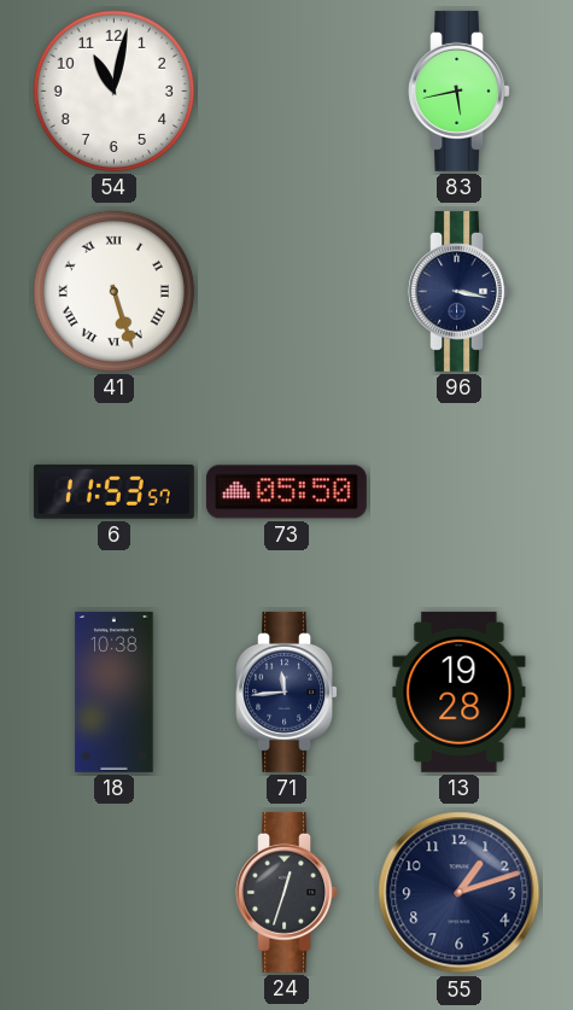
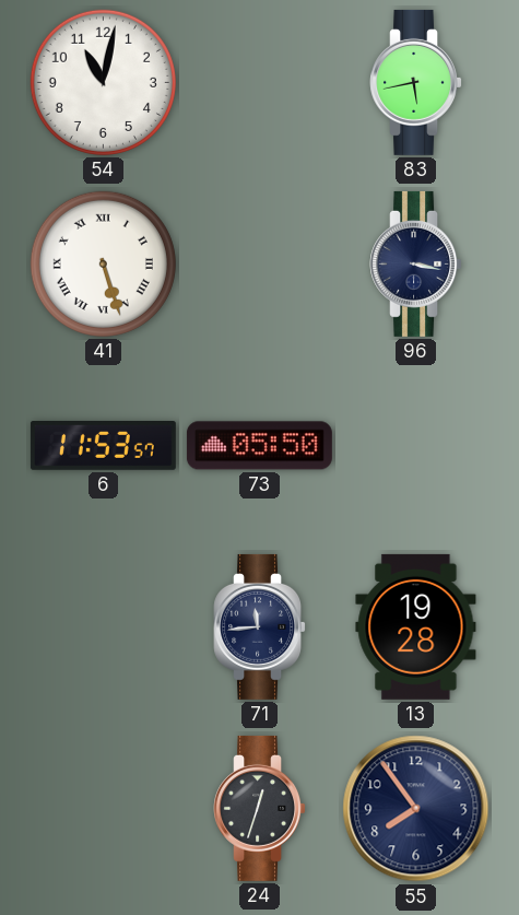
18: 10:38 -> none (115, 691)
55: 1:12 -> 7:54 (416, 809)
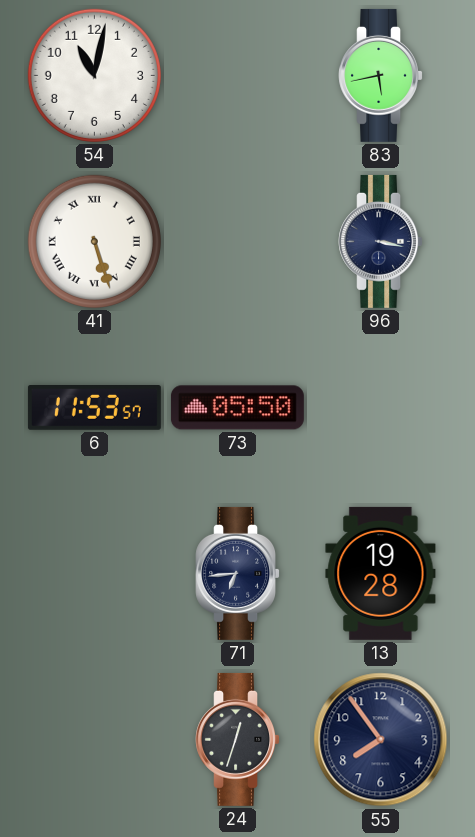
71: 11:44 -> 6:44 (237, 573)
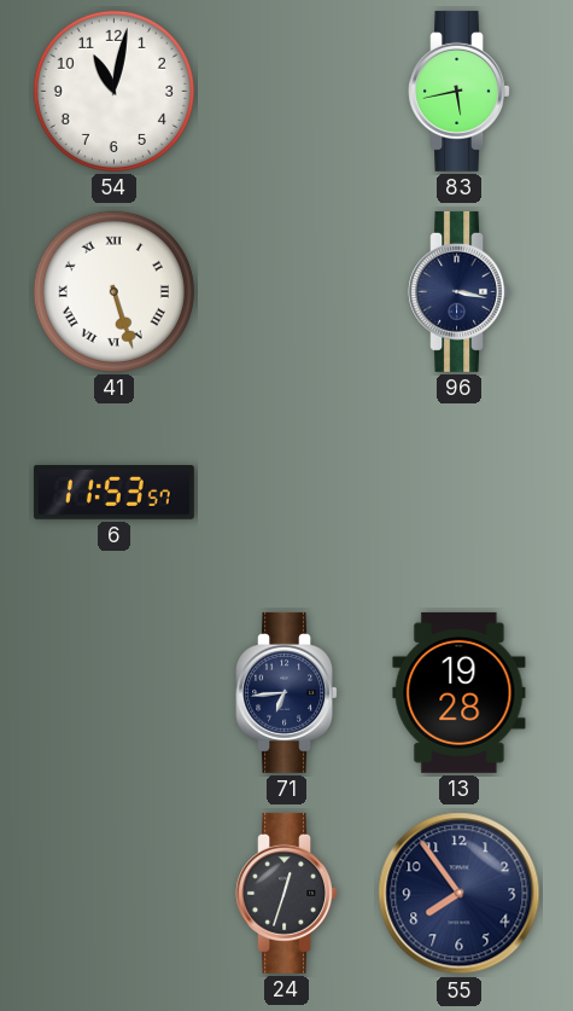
73: 05:50 -> none (237, 408)
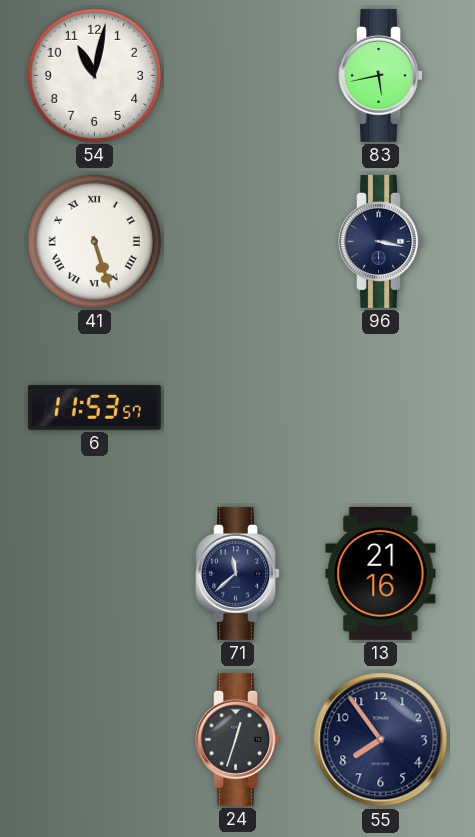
71: 6:44 -> 11:38 (237, 573)
13: 19:28 -> 21:16 (381, 573)
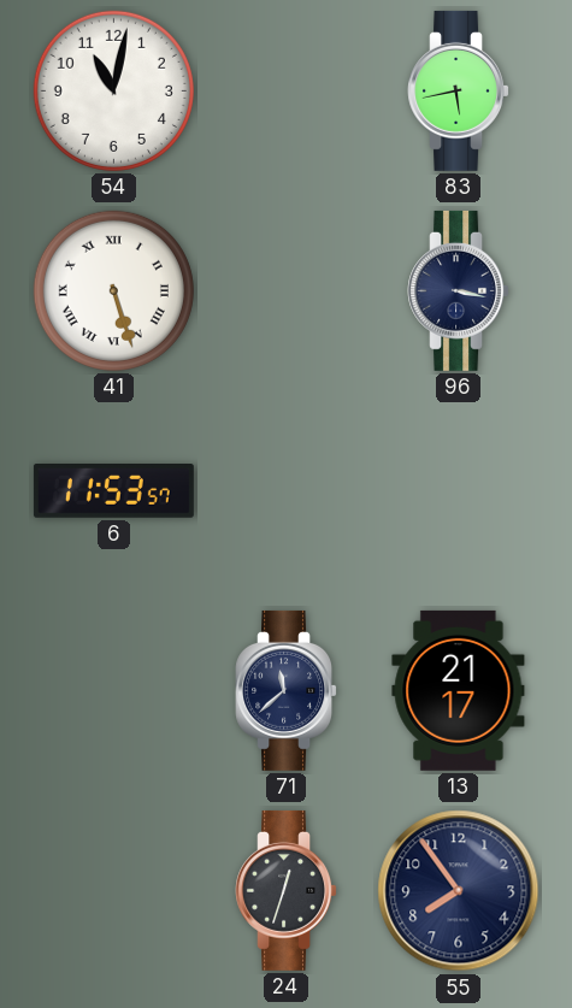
13: 21:16 -> 21:17 (459, 690)
